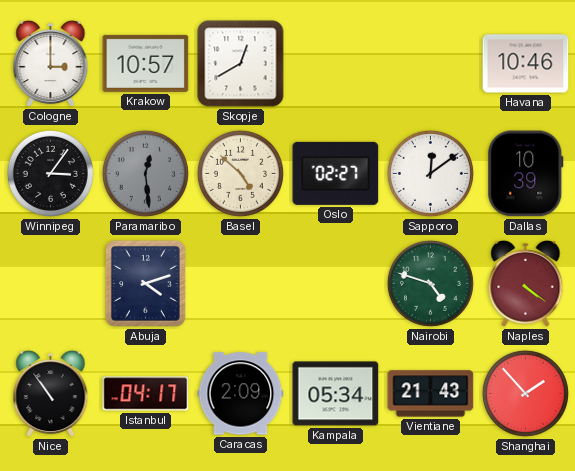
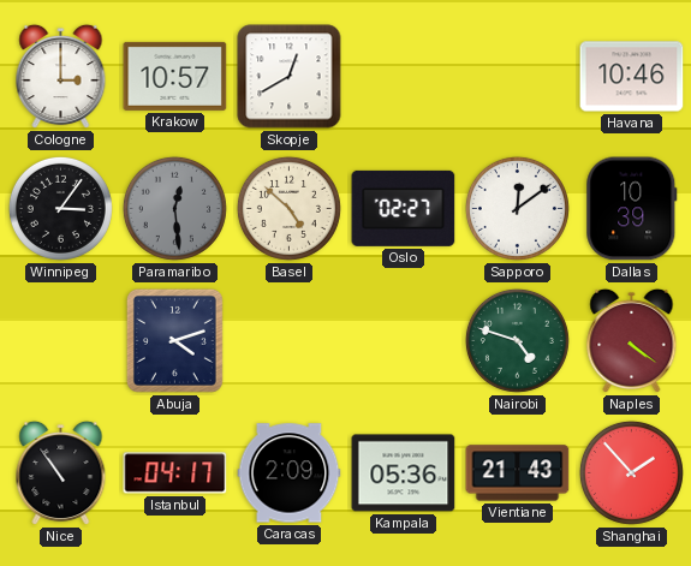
Kampala: 05:34 -> 05:36 (404, 473)
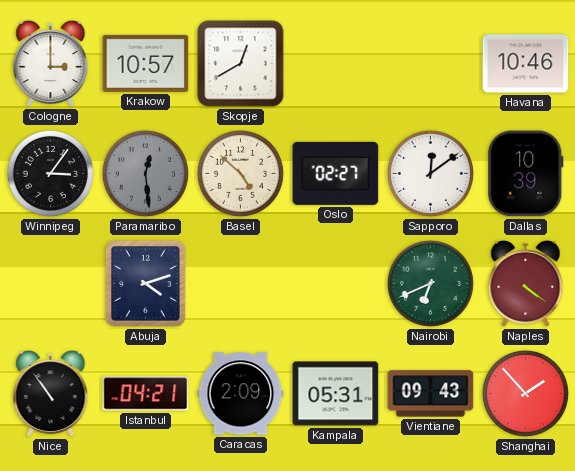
Nairobi: 4:48 -> 6:41 (430, 283)
Istanbul: 04:17 -> 04:21 (146, 394)
Kampala: 05:36 -> 05:31 (336, 394)
Vientiane: 21:43 -> 09:43 (431, 394)
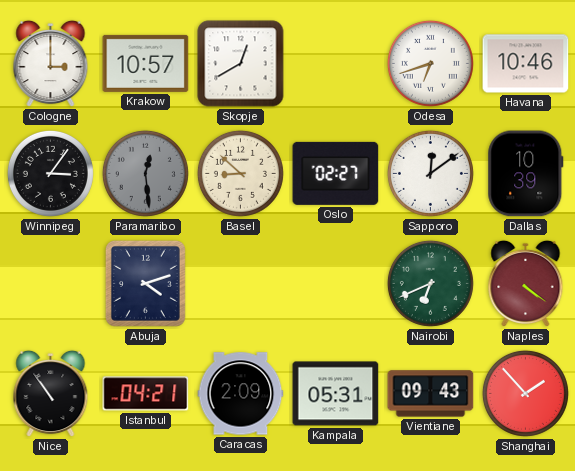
Odesa: none -> 6:42 (430, 63)
Basel: 4:52 -> 8:52 (240, 173)
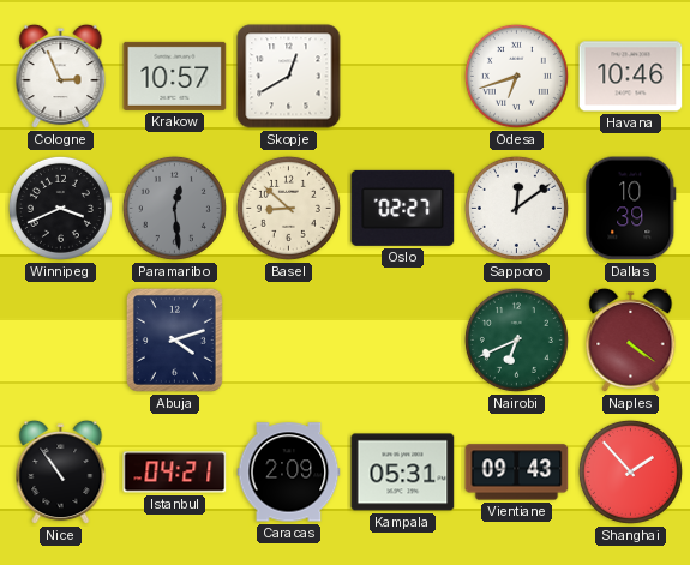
Cologne: 3:00 -> 2:56 (61, 77)
Winnipeg: 3:06 -> 3:41 (60, 208)
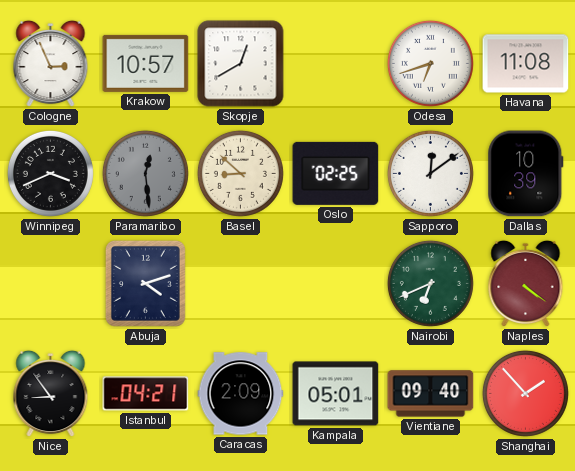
Havana: 10:46 -> 11:08 (526, 64)
Oslo: 02:27 -> 02:25 (336, 173)
Nice: 10:54 -> 8:54 (51, 394)
Kampala: 05:31 -> 05:01 (336, 394)
Vientiane: 09:43 -> 09:40 (431, 394)
